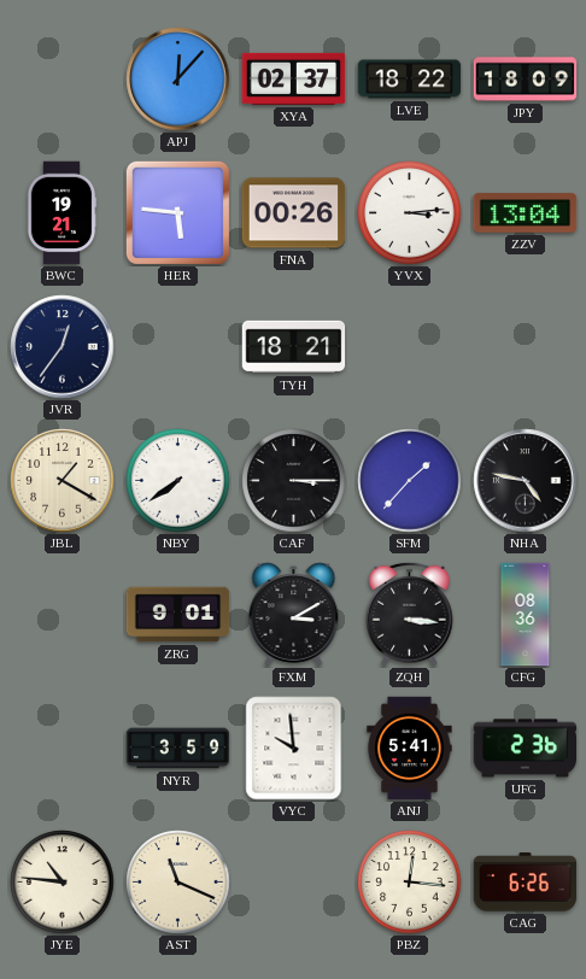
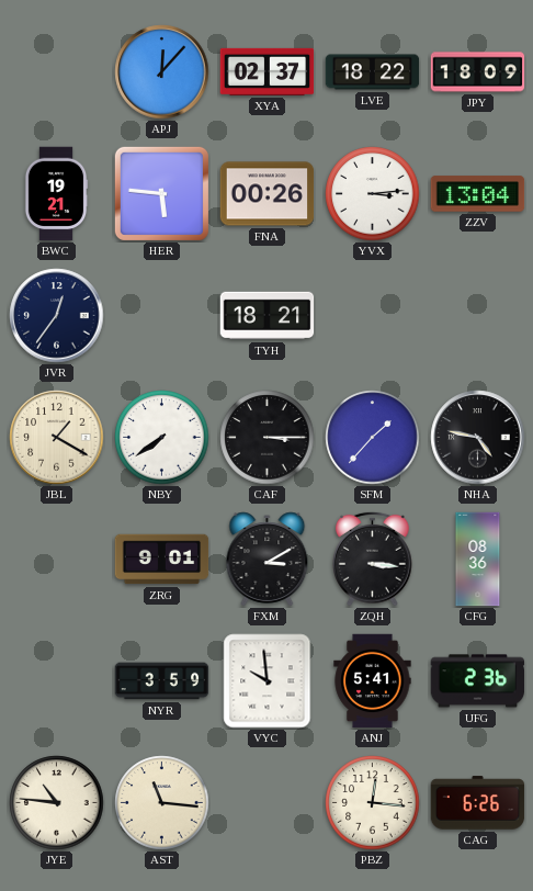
AST: 11:19 -> 11:16 (162, 803)
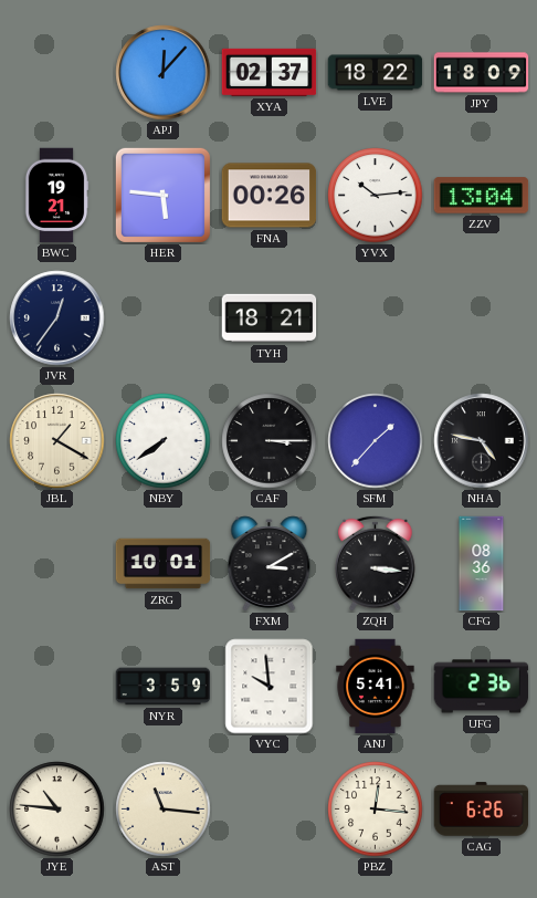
YVX: 3:14 -> 10:14 (376, 196)
ZRG: 9:01 -> 10:01 (164, 564)
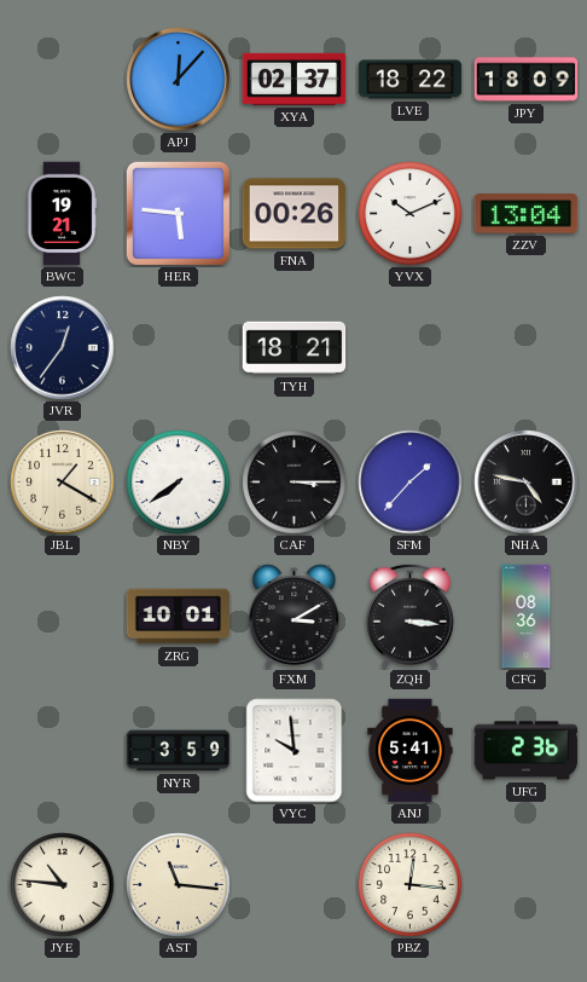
YVX: 10:14 -> 10:11 (411, 214)
CAG: 6:26 -> none (482, 810)
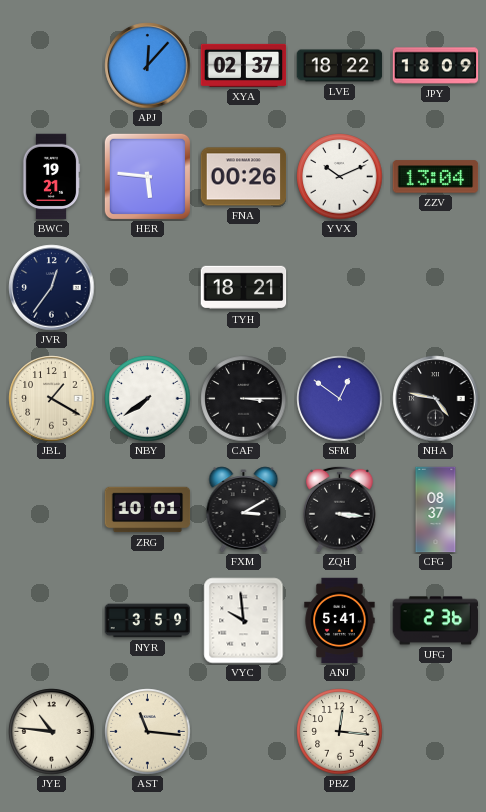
SFM: 1:37 -> 12:51 (340, 399)
CFG: 08:36 -> 08:37 (436, 510)
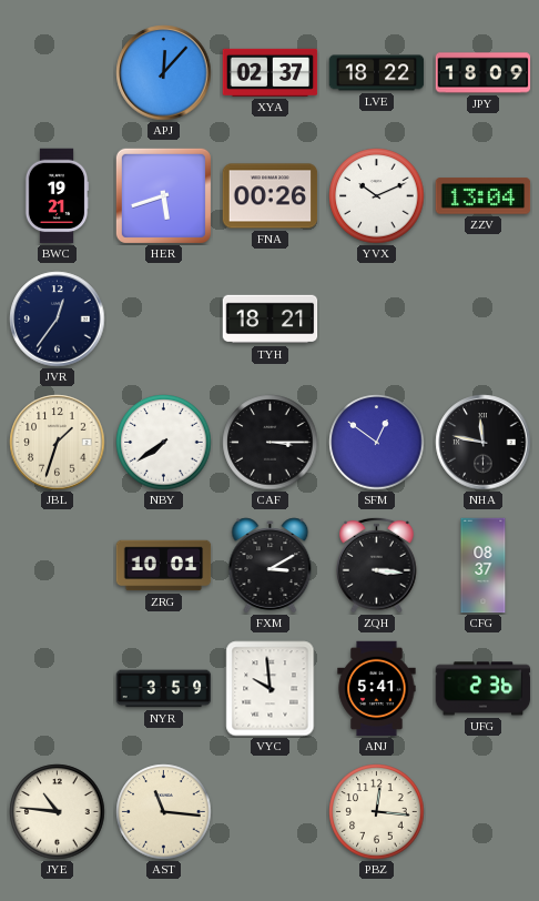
HER: 5:46 -> 5:42 (163, 195)
JBL: 1:20 -> 1:33 (58, 443)
NHA: 4:47 -> 11:47 (484, 443)
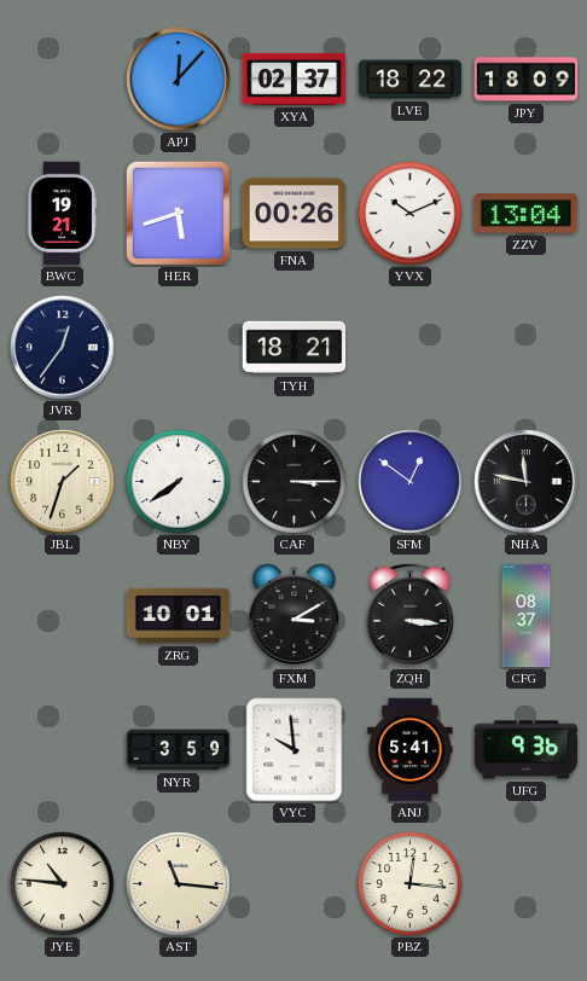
UFG: 2:36 -> 9:36 (527, 750)
